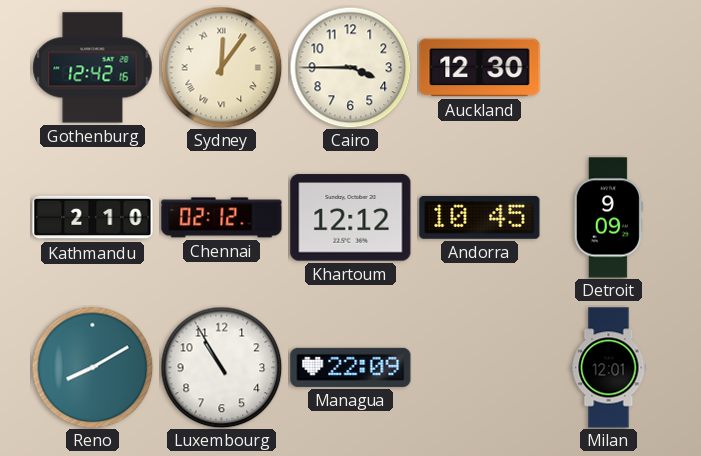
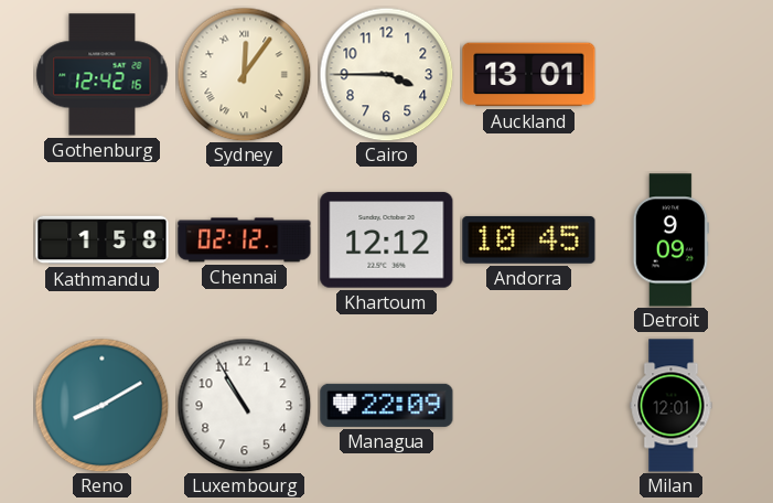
Auckland: 12:30 -> 13:01 (529, 75)
Kathmandu: 2:10 -> 1:58 (103, 240)
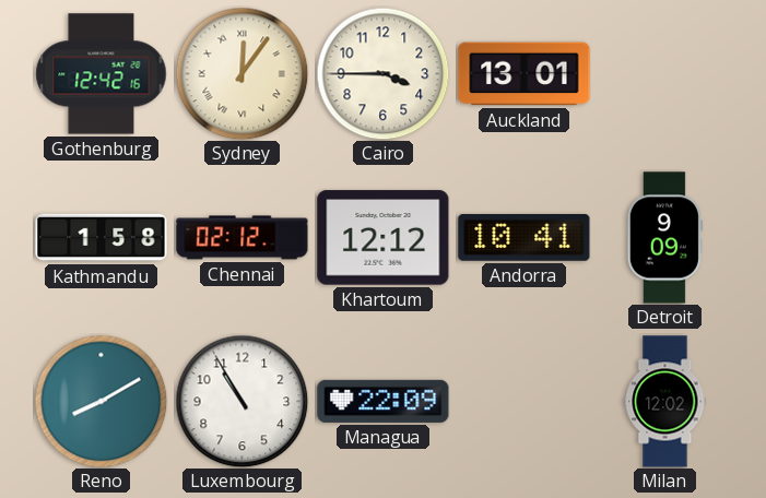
Andorra: 10:45 -> 10:41 (525, 237)
Milan: 12:01 -> 12:02 (665, 402)
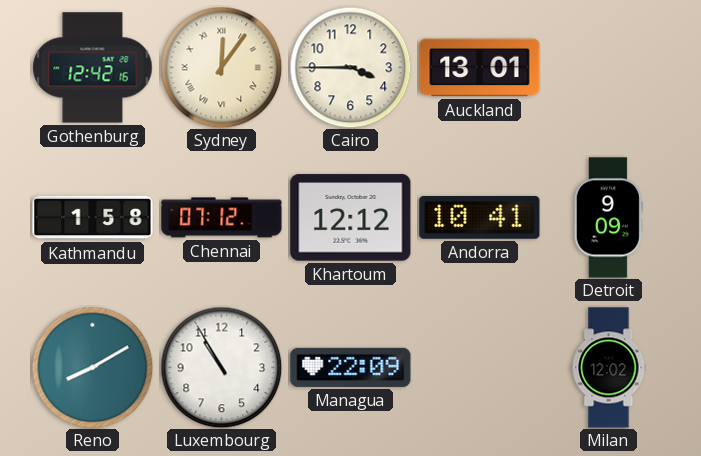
Chennai: 02:12 -> 07:12 (222, 218)
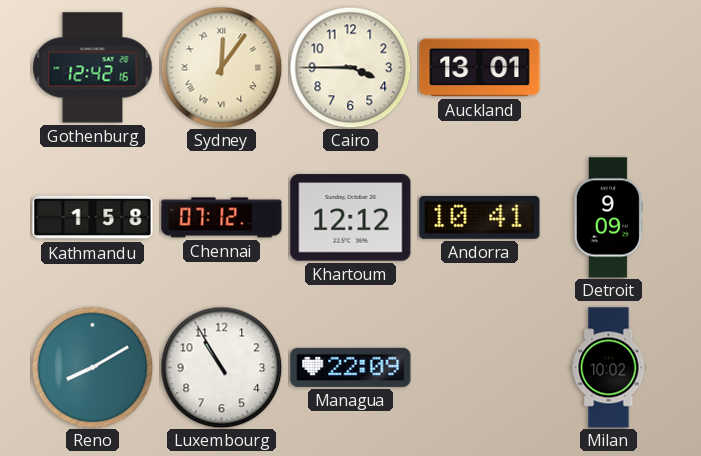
Milan: 12:02 -> 10:02 (609, 368)
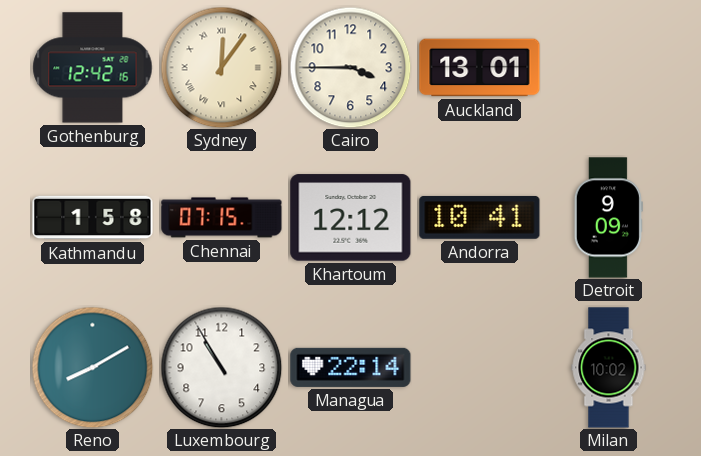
Chennai: 07:12 -> 07:15 (222, 218)
Managua: 22:09 -> 22:14 (351, 367)
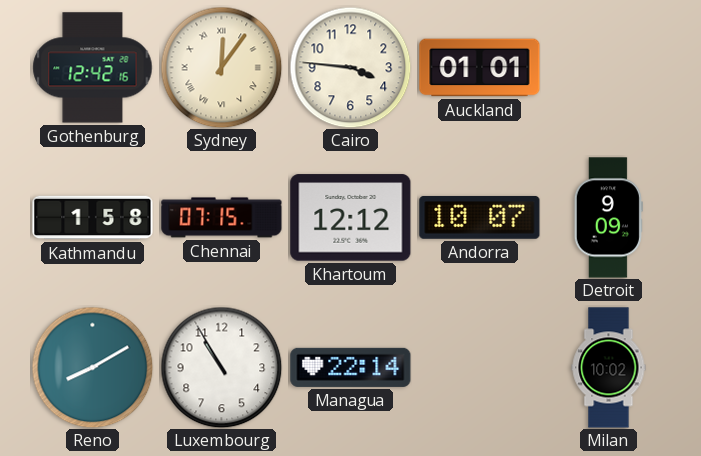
Cairo: 3:45 -> 3:46 (350, 67)
Auckland: 13:01 -> 01:01 (480, 68)
Andorra: 10:41 -> 10:07 (480, 217)
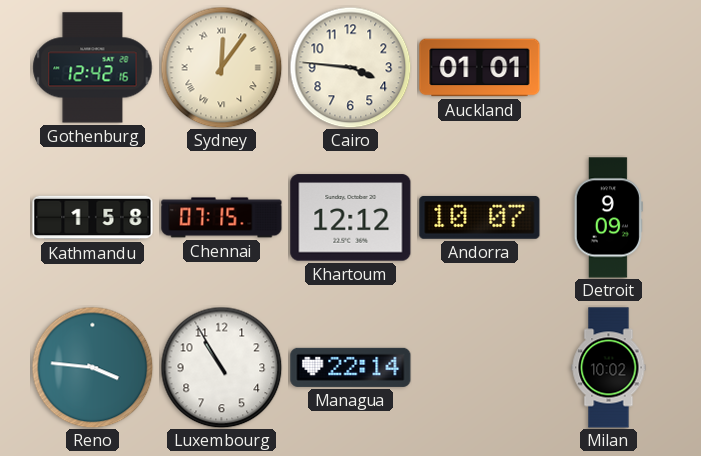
Reno: 8:10 -> 3:46 (92, 367)
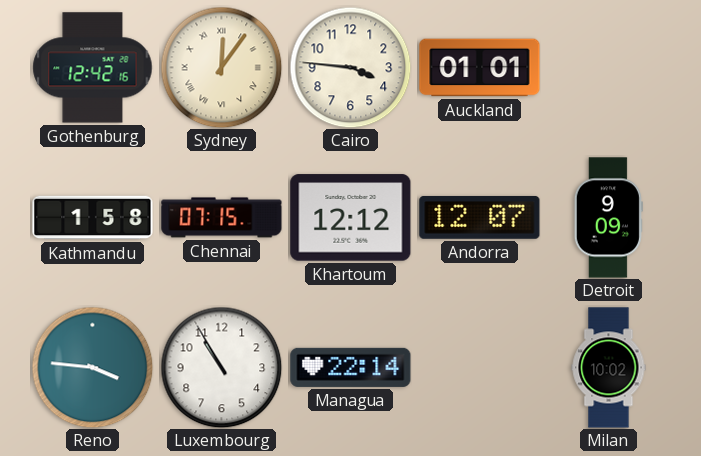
Andorra: 10:07 -> 12:07 (480, 217)
